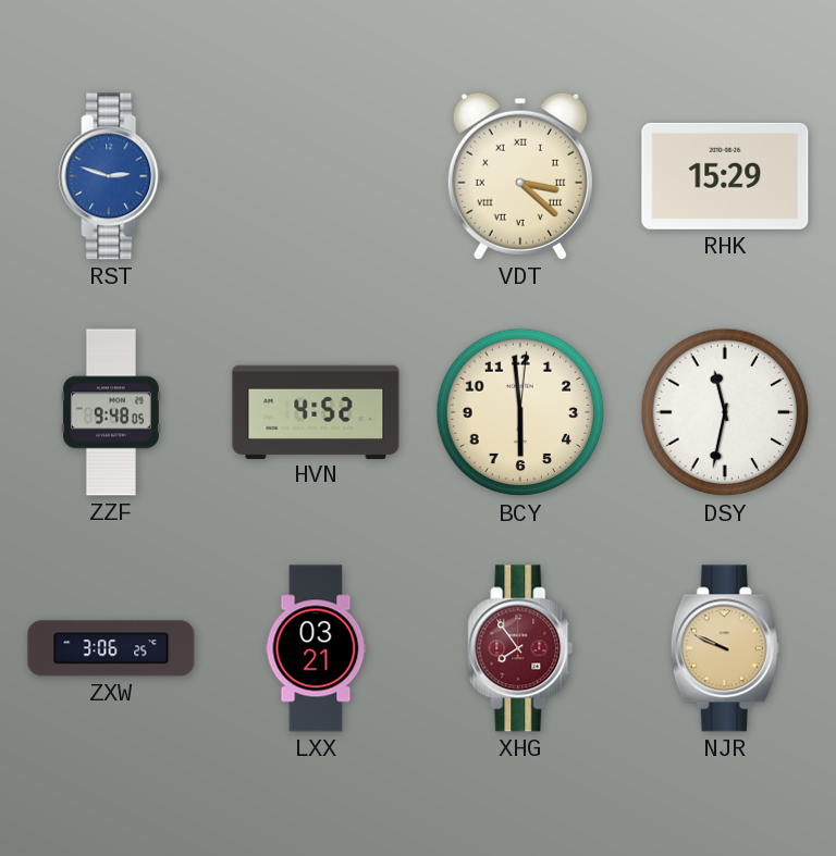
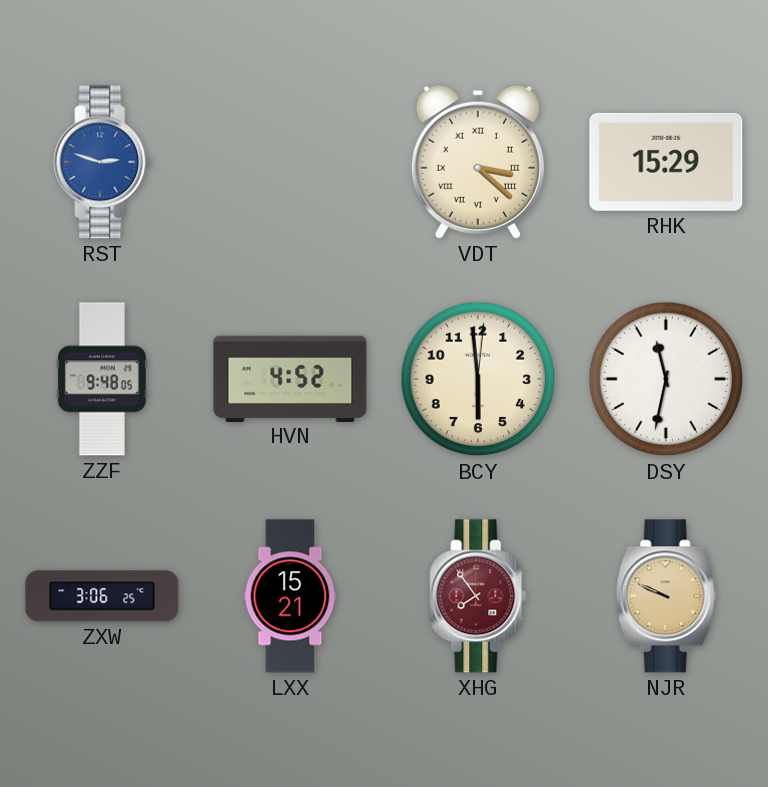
LXX: 03:21 -> 15:21 (290, 596)
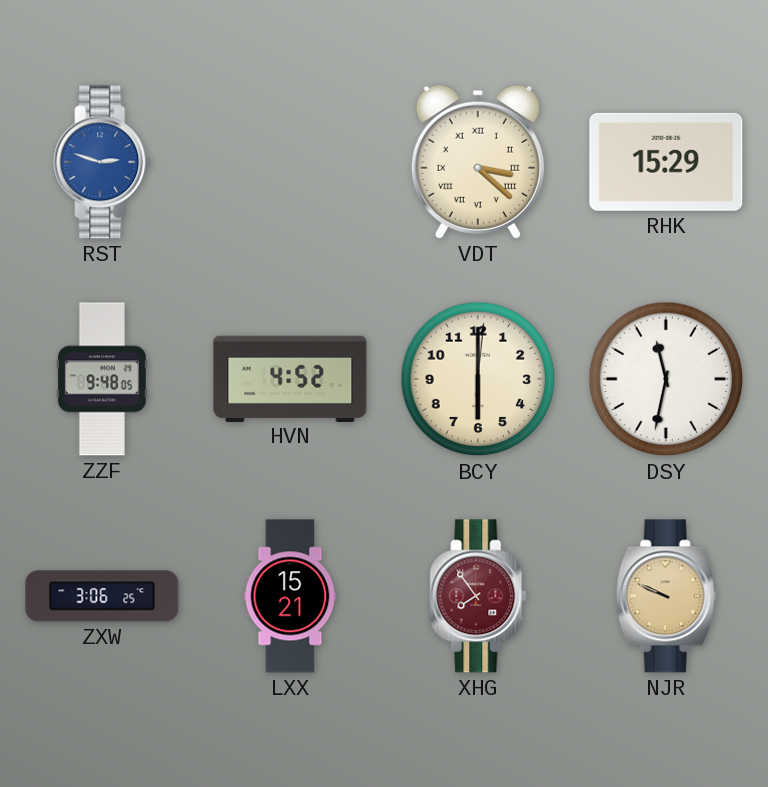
BCY: 5:59 -> 6:00 (478, 379)
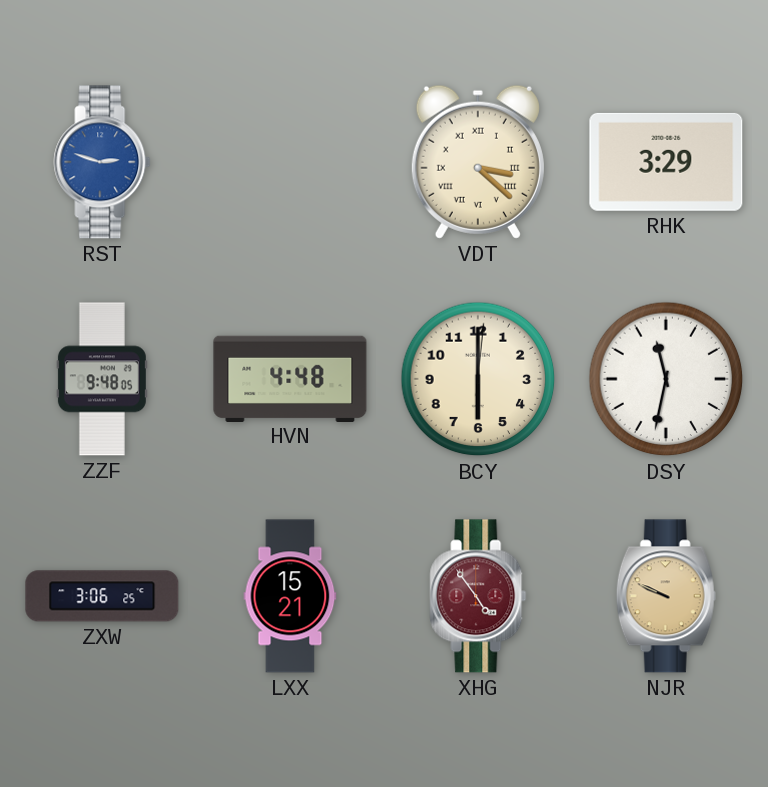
RHK: 15:29 -> 3:29 (666, 162)
HVN: 4:52 -> 4:48 (290, 378)
XHG: 7:54 -> 4:54 (478, 596)
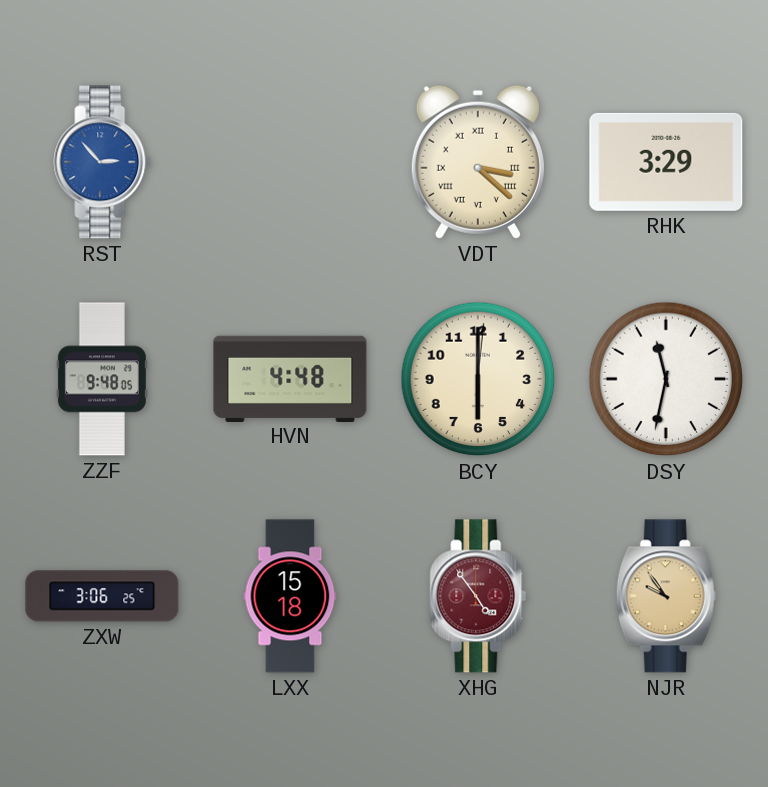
RST: 2:48 -> 2:53 (102, 162)
LXX: 15:21 -> 15:18 (290, 596)
NJR: 9:49 -> 9:54 (666, 596)
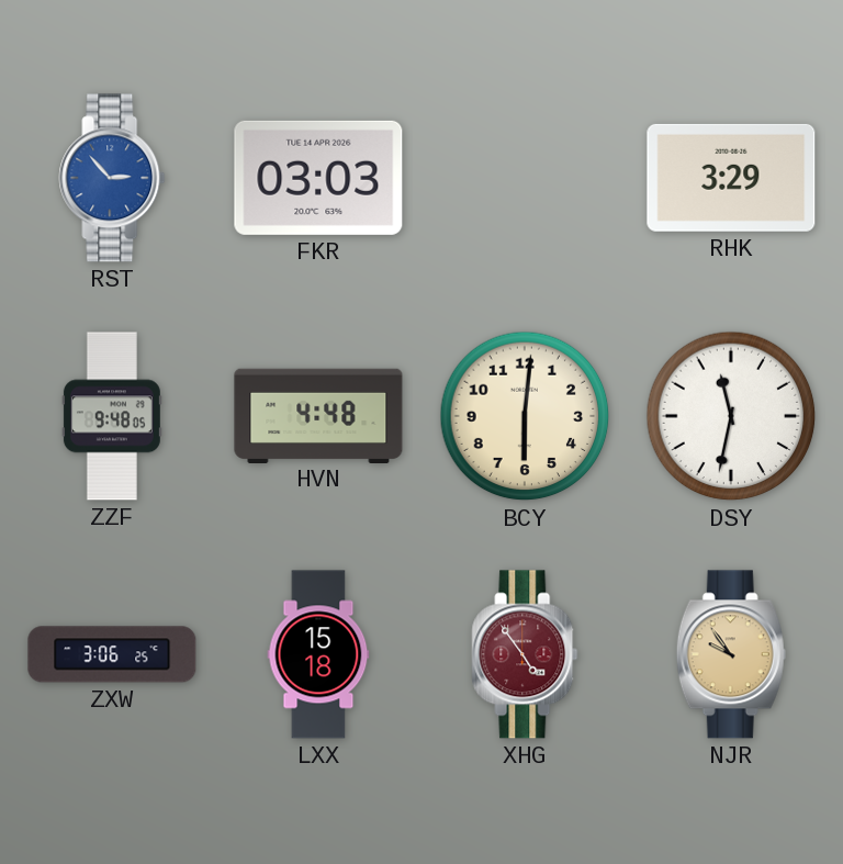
FKR: none -> 03:03 (318, 178)
VDT: 3:22 -> none (478, 162)
BCY: 6:00 -> 6:01 (525, 416)
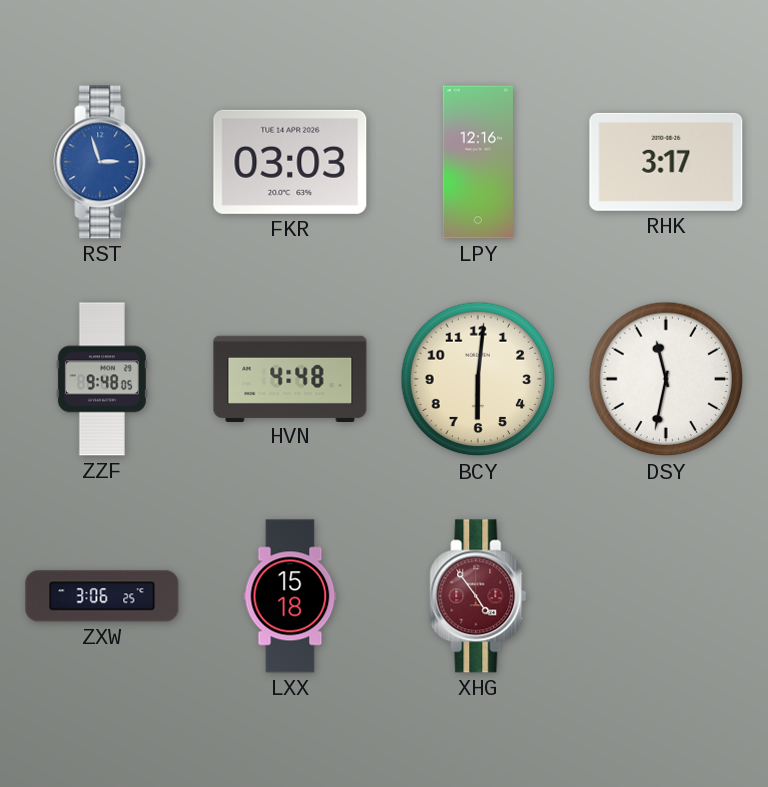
RST: 2:53 -> 2:57 (102, 162)
LPY: none -> 12:16 (478, 162)
RHK: 3:29 -> 3:17 (666, 162)
NJR: 9:54 -> none (731, 654)
